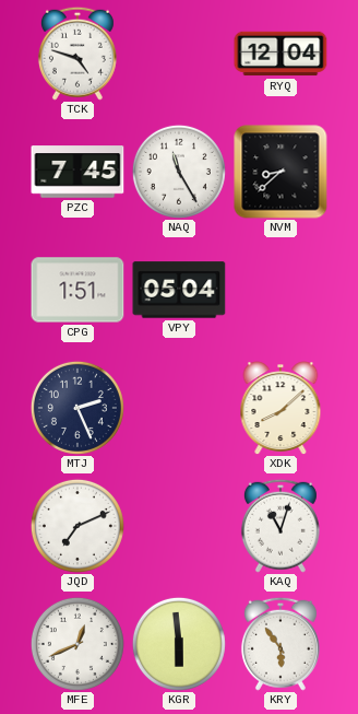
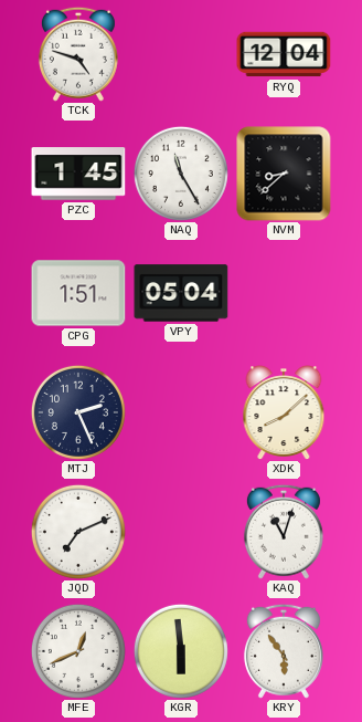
PZC: 7:45 -> 1:45 (78, 174)
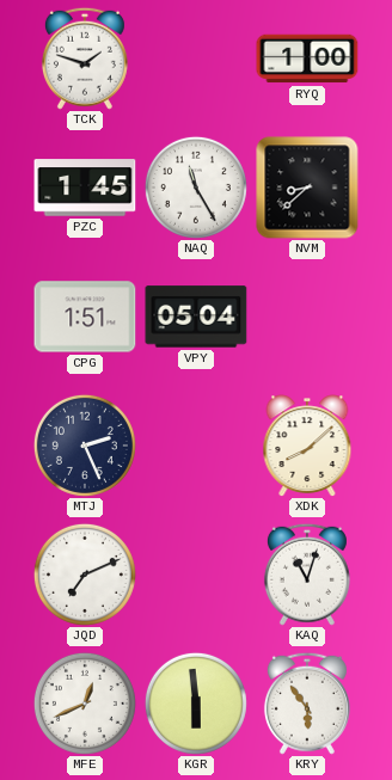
TCK: 4:48 -> 1:48 (85, 59)
RYQ: 12:04 -> 1:00 (307, 59)
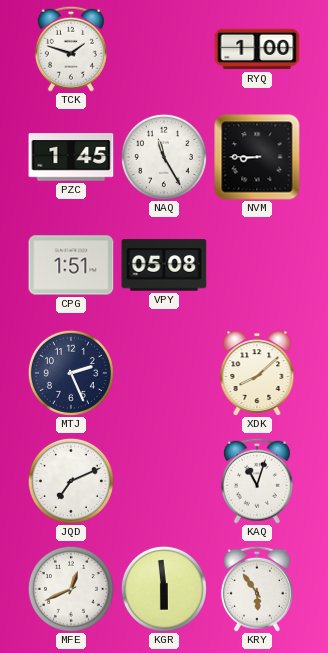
NVM: 8:38 -> 8:45 (257, 157)
VPY: 05:04 -> 05:08 (164, 265)
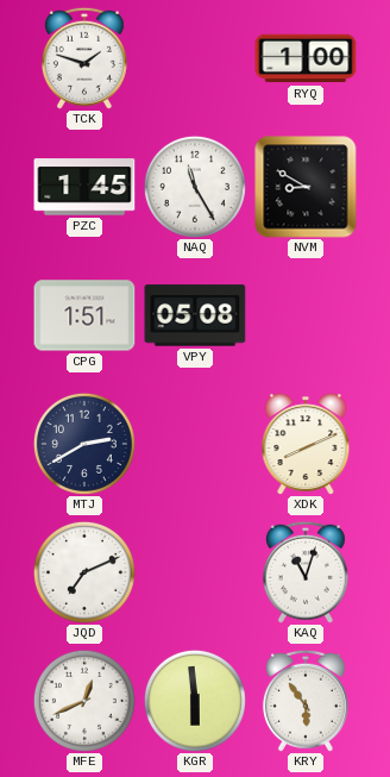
NVM: 8:45 -> 8:50 (306, 187)
MTJ: 2:26 -> 2:40 (84, 444)
XDK: 8:08 -> 8:11 (306, 444)
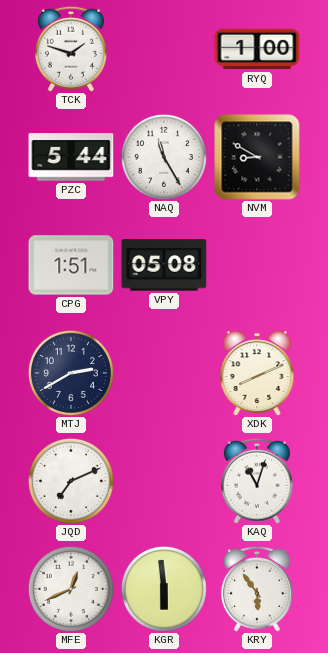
PZC: 1:45 -> 5:44 (71, 157)
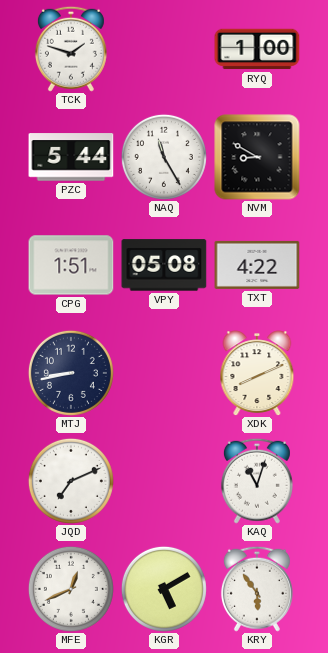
TXT: none -> 4:22 (257, 265)
MTJ: 2:40 -> 8:43 (71, 373)
KGR: 5:59 -> 5:10 (164, 589)
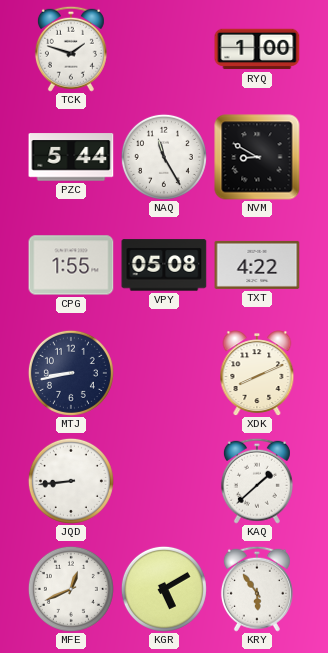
CPG: 1:51 -> 1:55 (71, 265)
JQD: 7:11 -> 8:44 (71, 481)
KAQ: 11:03 -> 1:38 (257, 481)
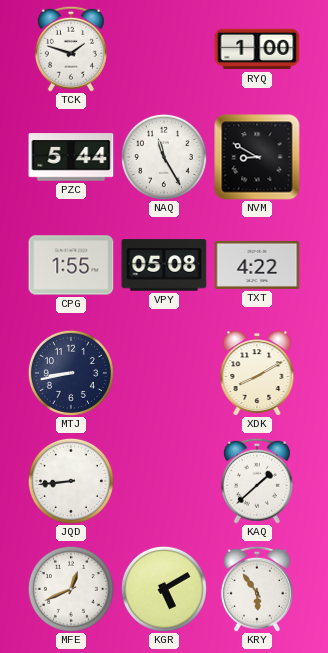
XDK: 8:11 -> 8:10 (257, 373)
